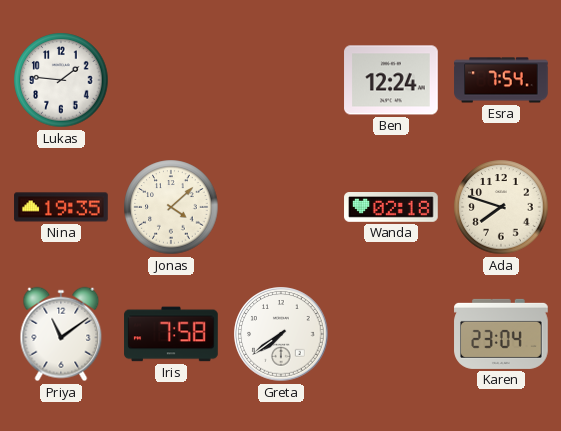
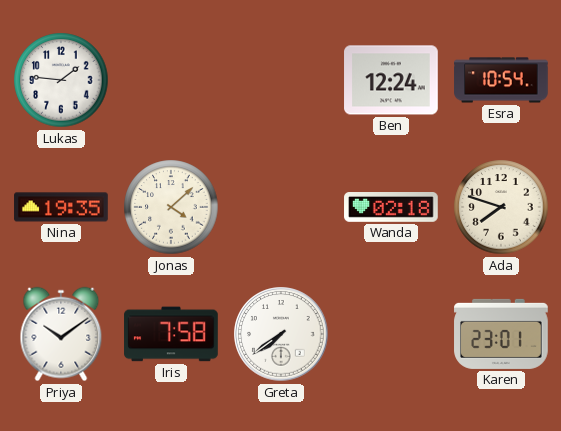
Esra: 7:54 -> 10:54 (501, 80)
Priya: 11:09 -> 10:09 (61, 334)
Karen: 23:04 -> 23:01 (501, 334)
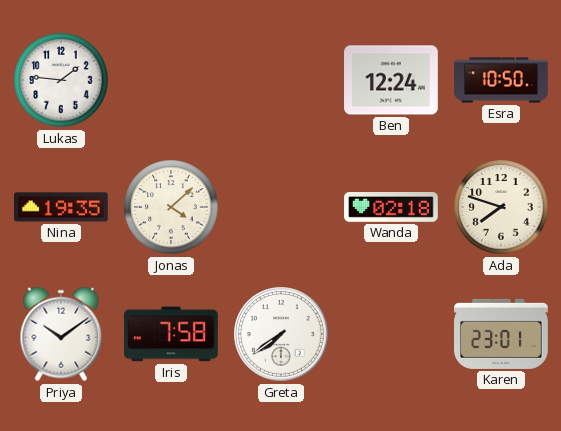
Esra: 10:54 -> 10:50 (501, 80)
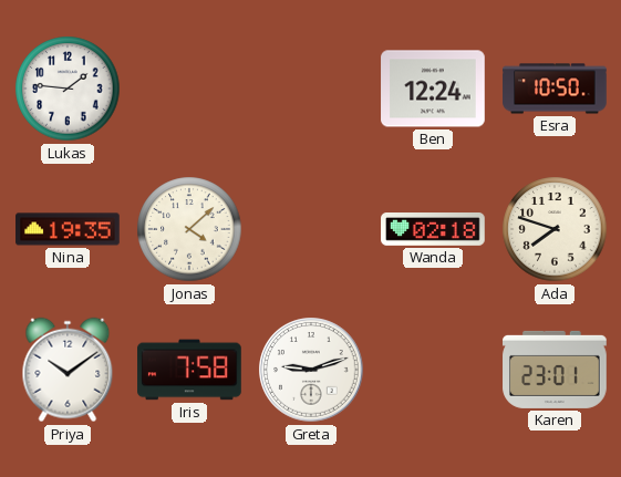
Greta: 7:39 -> 9:12 (311, 370)
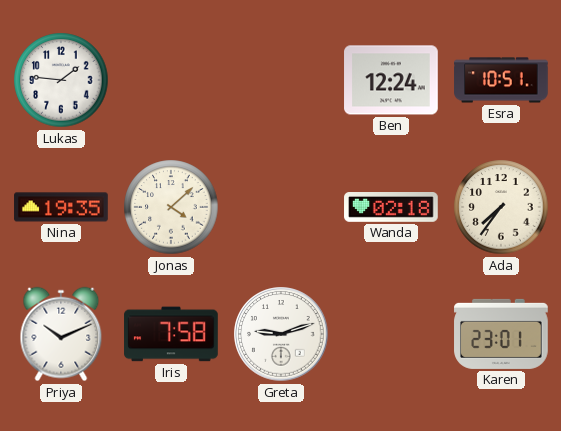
Esra: 10:50 -> 10:51 (501, 80)
Ada: 7:48 -> 7:36 (501, 207)
Priya: 10:09 -> 10:11 (61, 334)
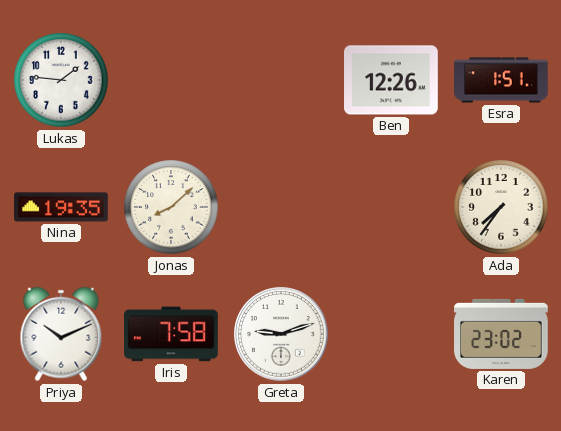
Ben: 12:24 -> 12:26 (391, 80)
Esra: 10:51 -> 1:51 (501, 80)
Jonas: 4:08 -> 8:08 (171, 207)
Wanda: 02:18 -> none (391, 208)
Karen: 23:01 -> 23:02 (501, 334)
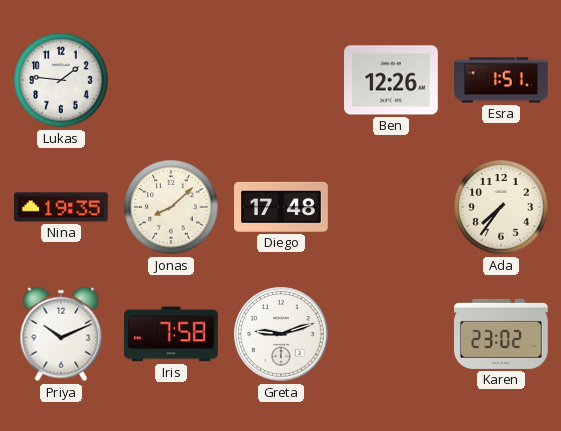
Diego: none -> 17:48 (281, 207)
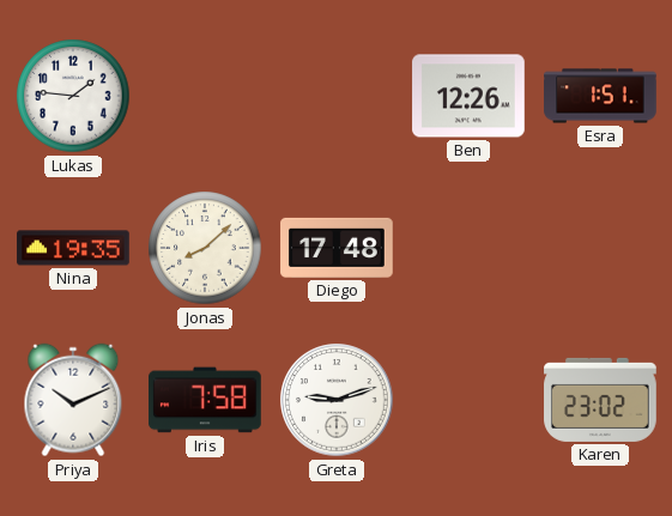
Ada: 7:36 -> none (501, 207)
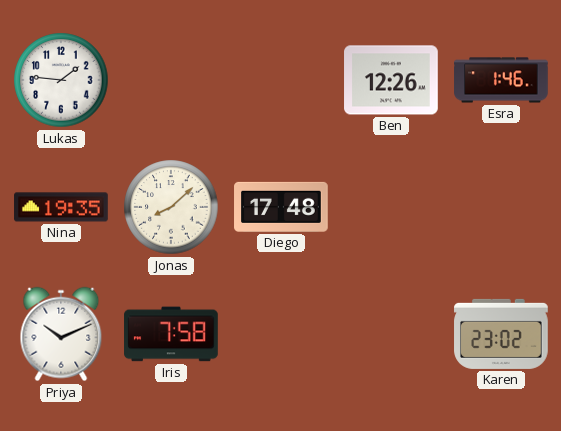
Esra: 1:51 -> 1:46 (501, 80)
Greta: 9:12 -> none (337, 400)
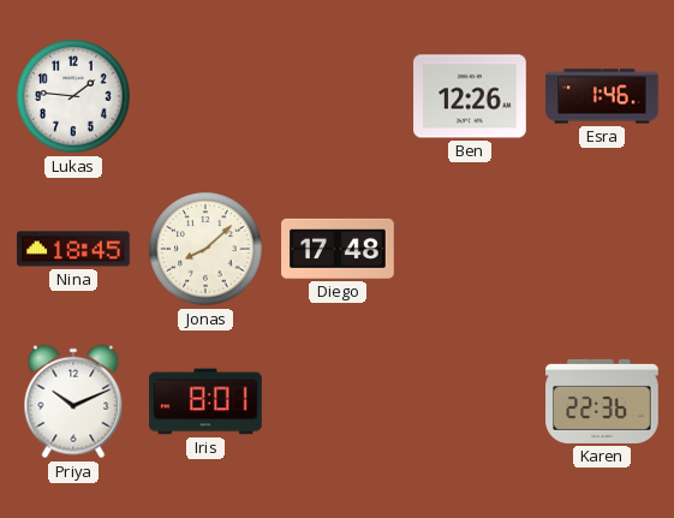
Nina: 19:35 -> 18:45 (73, 249)
Iris: 7:58 -> 8:01 (205, 401)
Karen: 23:02 -> 22:36 (602, 401)
